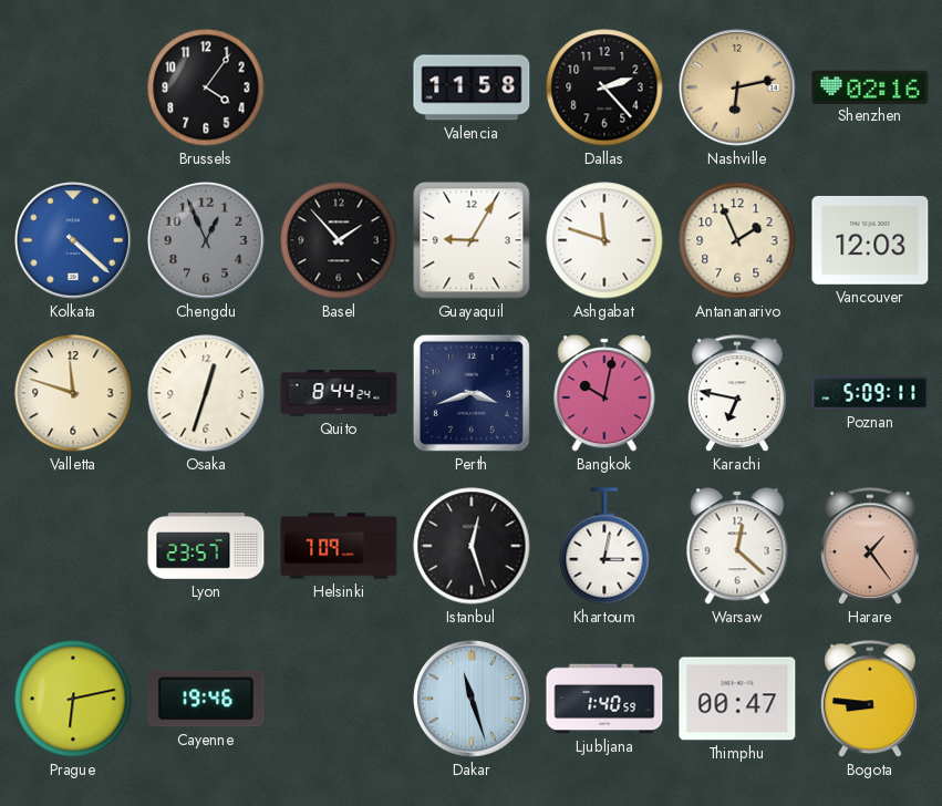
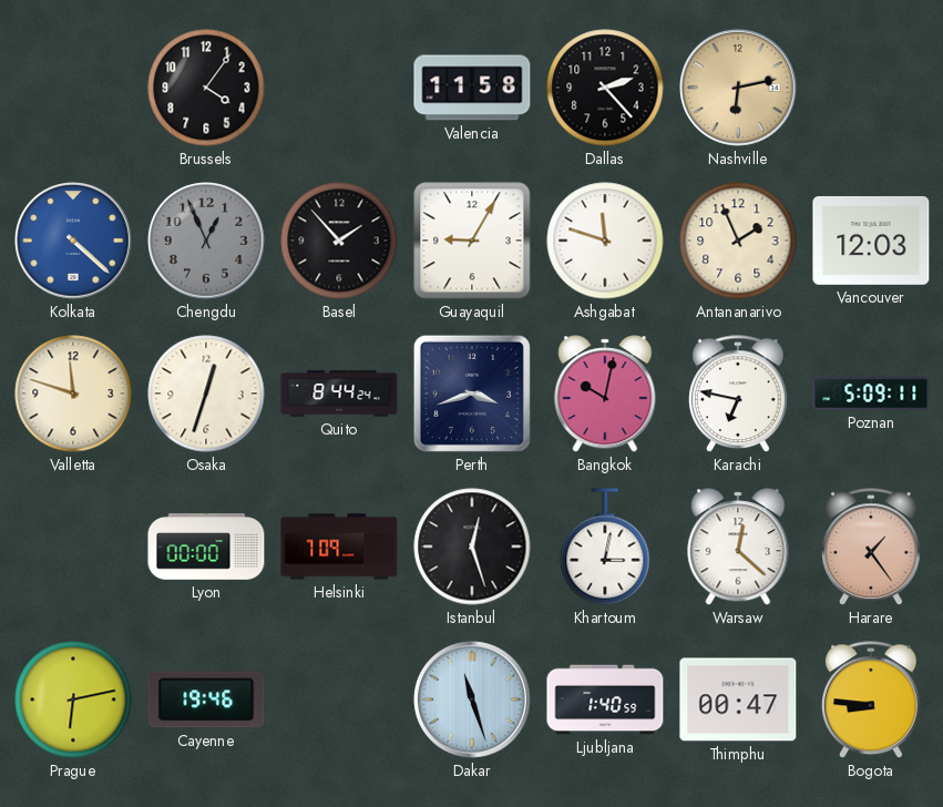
Shenzhen: 02:16 -> none (870, 86)
Lyon: 23:57 -> 00:00 (206, 546)
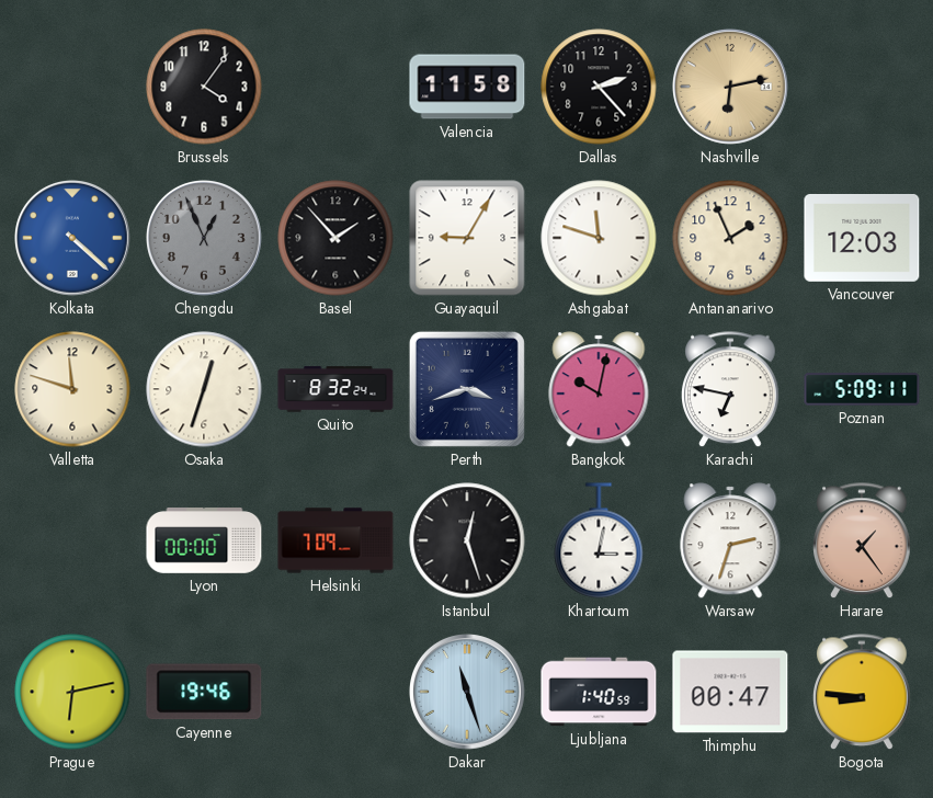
Quito: 8:44 -> 8:32 (335, 389)
Warsaw: 12:22 -> 2:33 (730, 540)
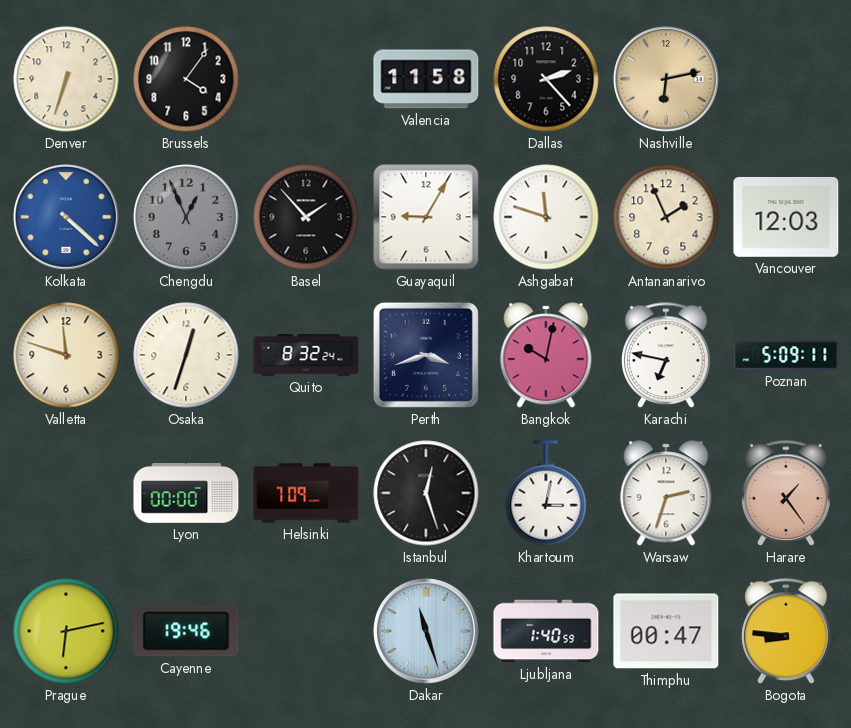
Denver: none -> 6:33 (66, 79)
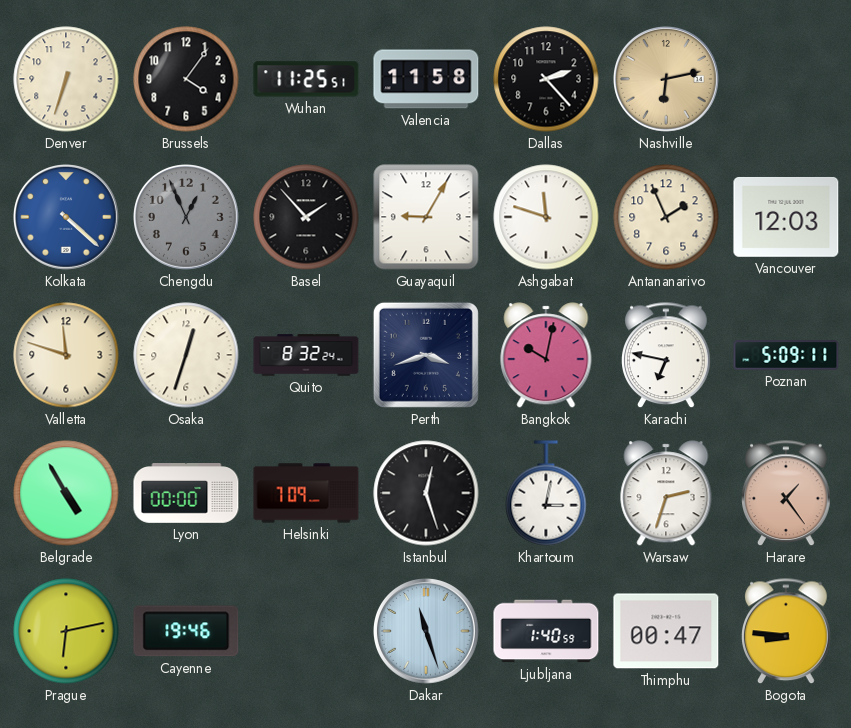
Wuhan: none -> 11:25 (306, 79)
Belgrade: none -> 4:55 (66, 493)
